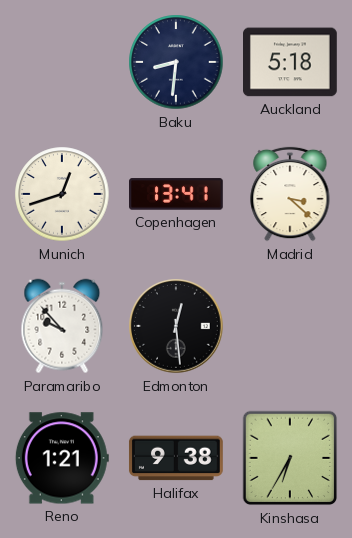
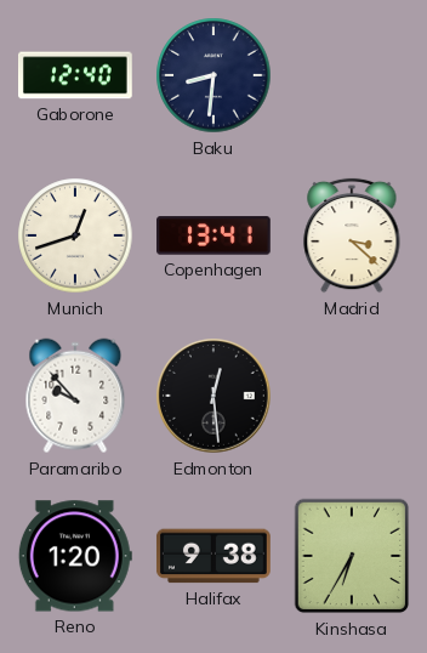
Gaborone: none -> 12:40 (76, 75)
Auckland: 5:18 -> none (291, 62)
Reno: 1:21 -> 1:20 (75, 556)
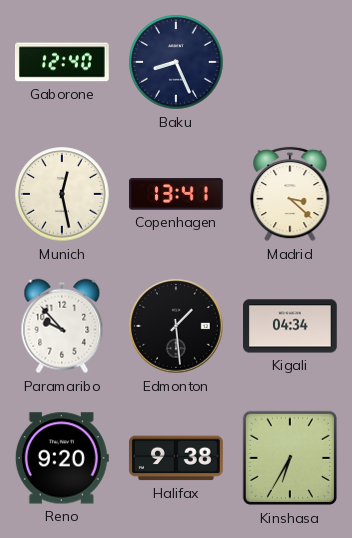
Baku: 8:31 -> 8:26 (176, 62)
Munich: 12:42 -> 12:28 (62, 194)
Edmonton: 12:29 -> 1:29 (176, 326)
Kigali: none -> 04:34 (291, 326)
Reno: 1:20 -> 9:20 (62, 458)
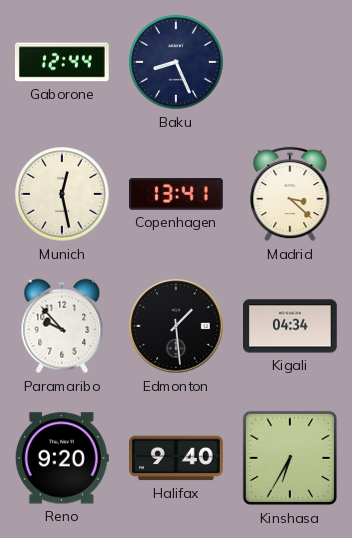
Gaborone: 12:40 -> 12:44 (63, 62)
Halifax: 9:38 -> 9:40 (176, 458)
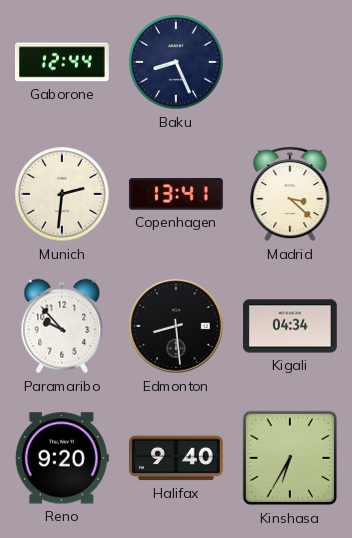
Munich: 12:28 -> 2:31 (62, 194)
Edmonton: 1:29 -> 8:29 (176, 326)
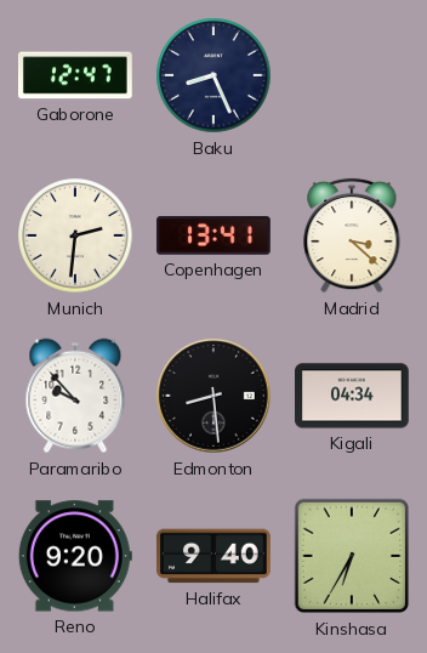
Gaborone: 12:44 -> 12:47 (76, 75)
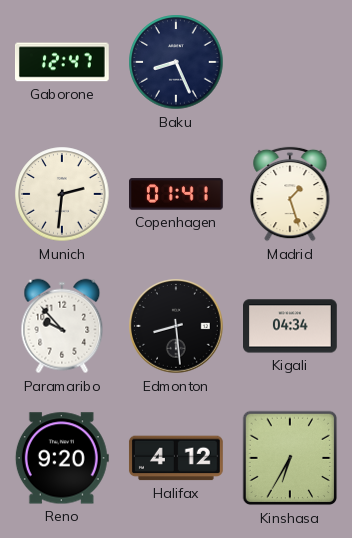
Copenhagen: 13:41 -> 01:41 (177, 194)
Madrid: 3:22 -> 1:27 (290, 194)
Halifax: 9:40 -> 4:12 (176, 458)
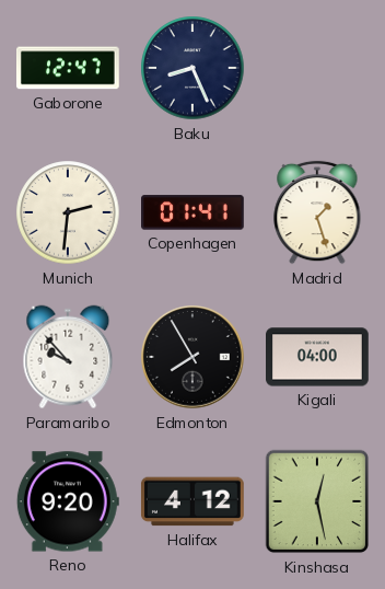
Edmonton: 8:29 -> 7:55 (192, 357)
Kigali: 04:34 -> 04:00 (318, 357)
Kinshasa: 6:35 -> 12:28 (317, 501)
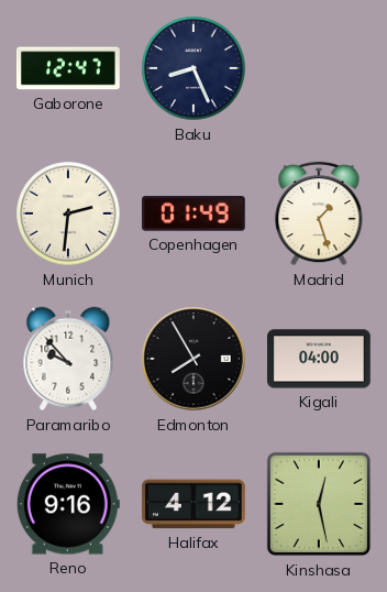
Copenhagen: 01:41 -> 01:49 (195, 213)
Reno: 9:20 -> 9:16 (68, 504)
